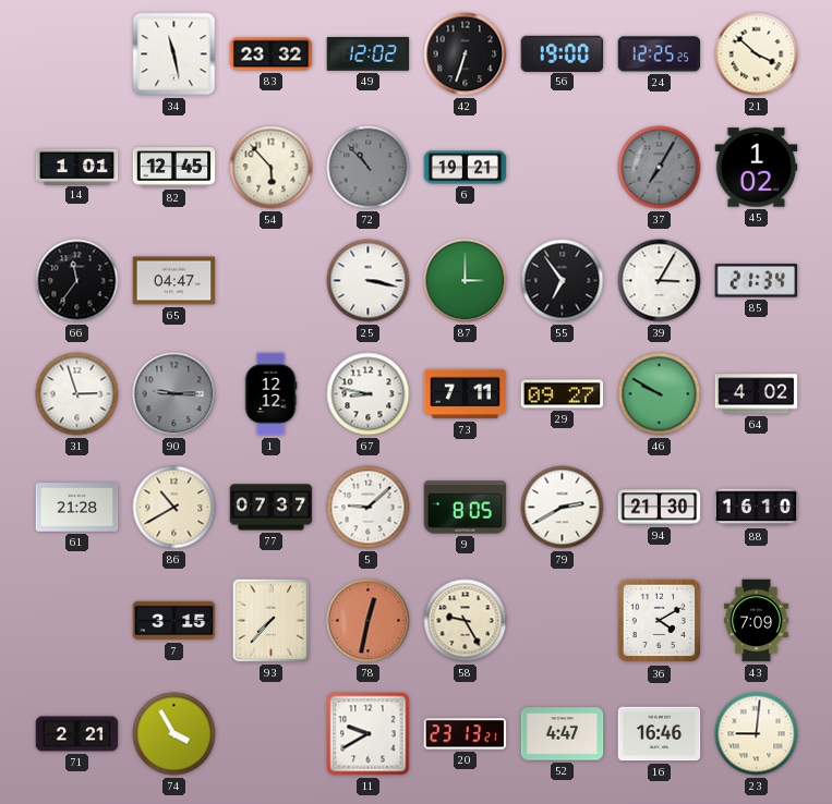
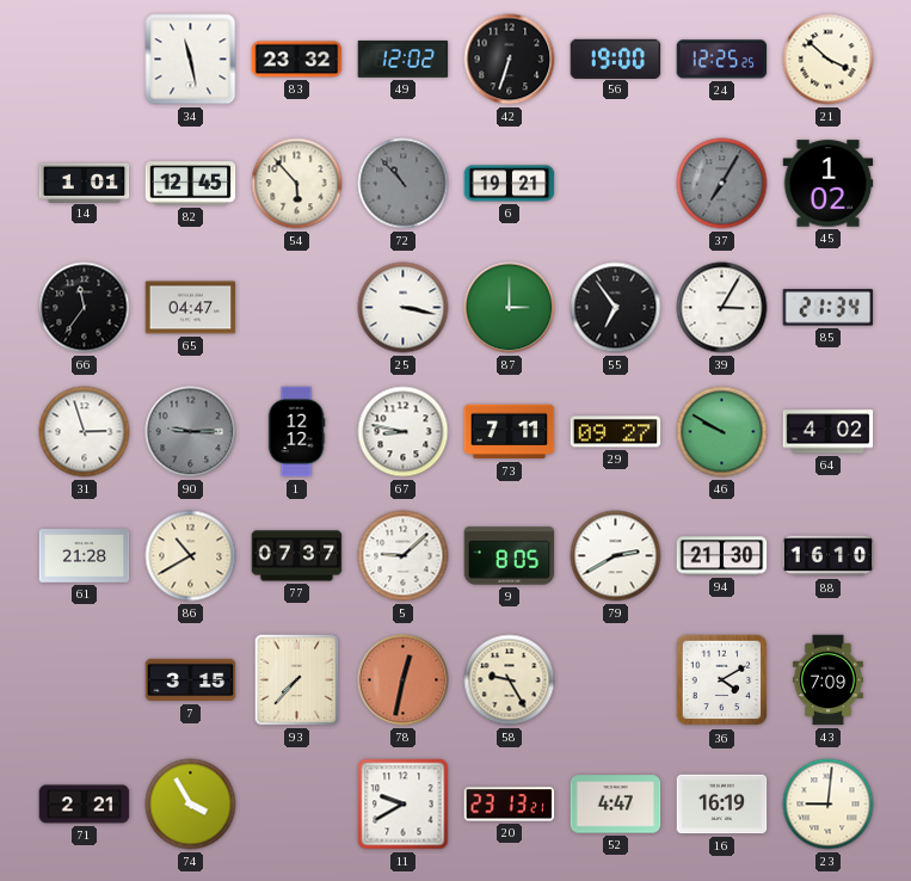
16: 16:46 -> 16:19 (722, 805)
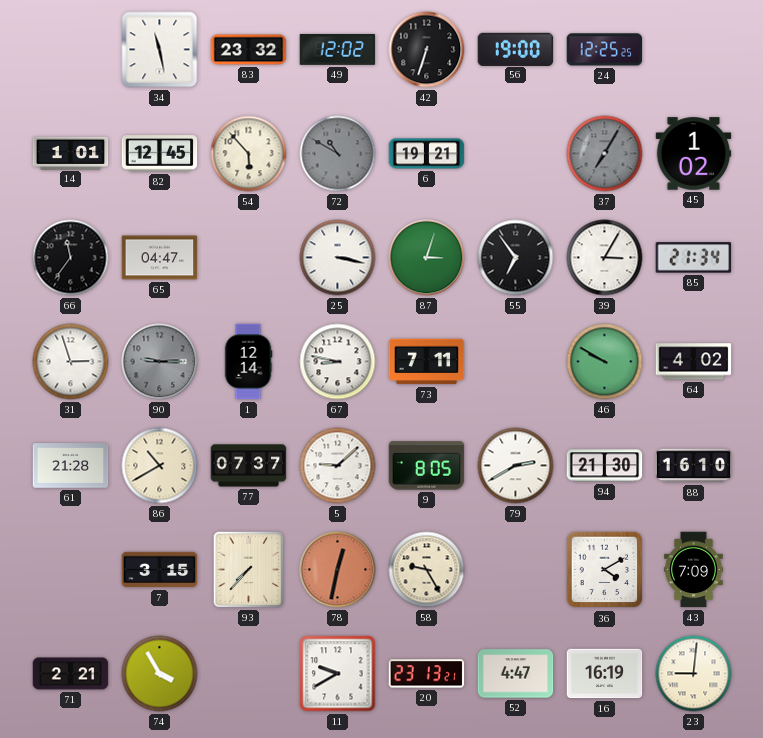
21: 3:52 -> none (829, 60)
72: 10:53 -> 10:50 (338, 154)
87: 3:00 -> 3:03 (427, 258)
1: 12:12 -> 12:14 (248, 362)
29: 09:27 -> none (616, 432)
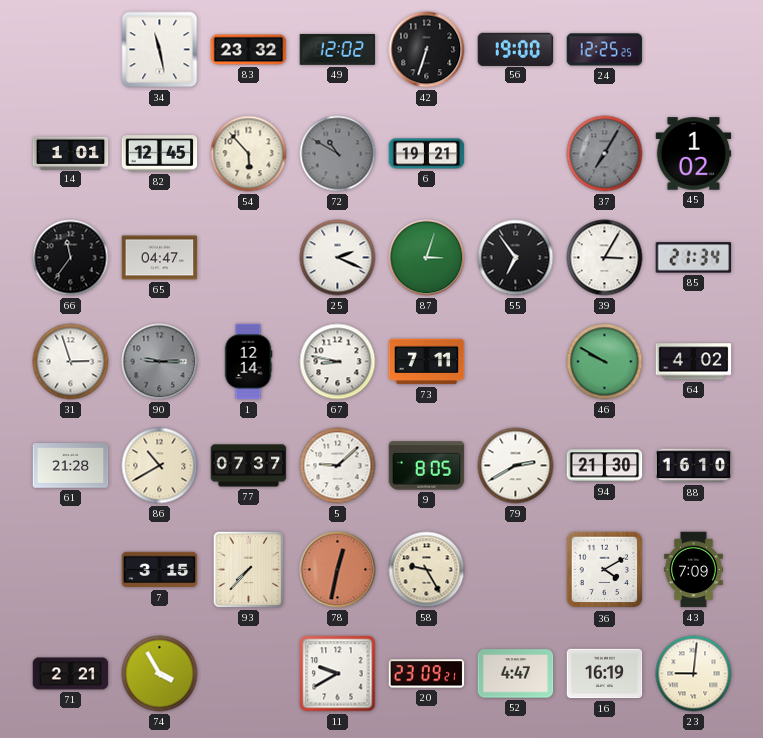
25: 3:17 -> 2:19 (338, 258)
20: 23:13 -> 23:09 (427, 674)
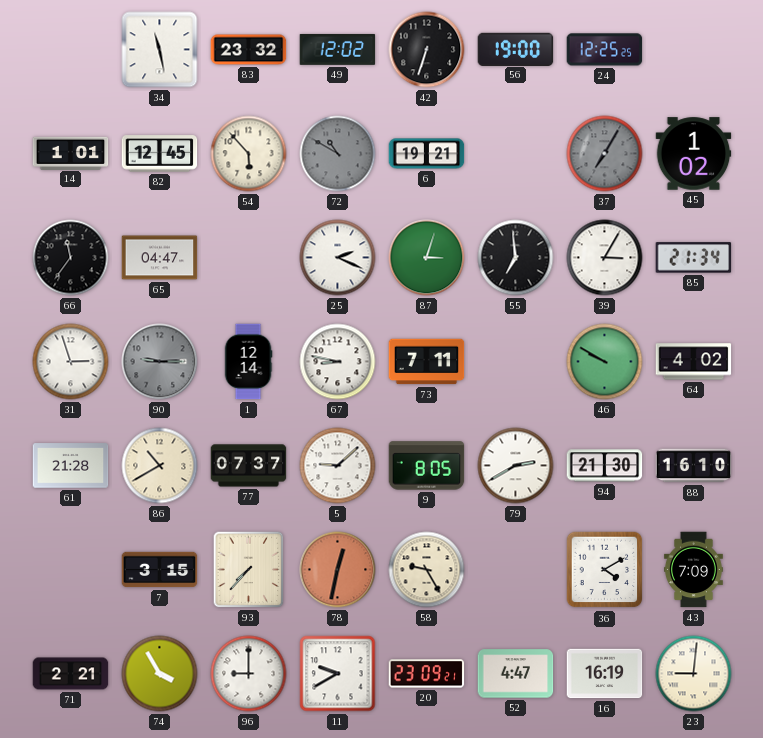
55: 6:54 -> 6:59 (516, 258)
96: none -> 9:00 (249, 674)
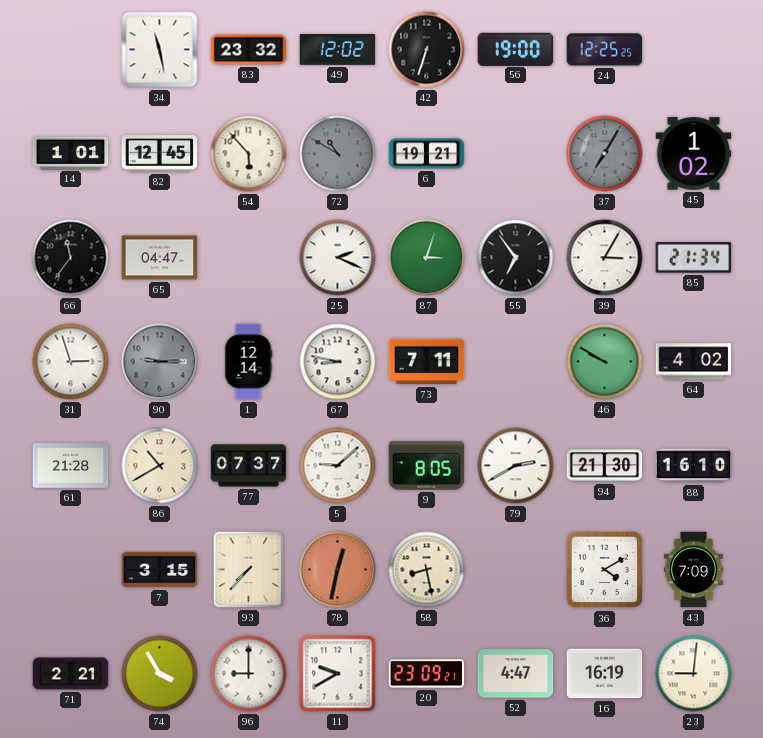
55: 6:59 -> 6:54 (516, 258)
58: 9:25 -> 8:28 (427, 570)
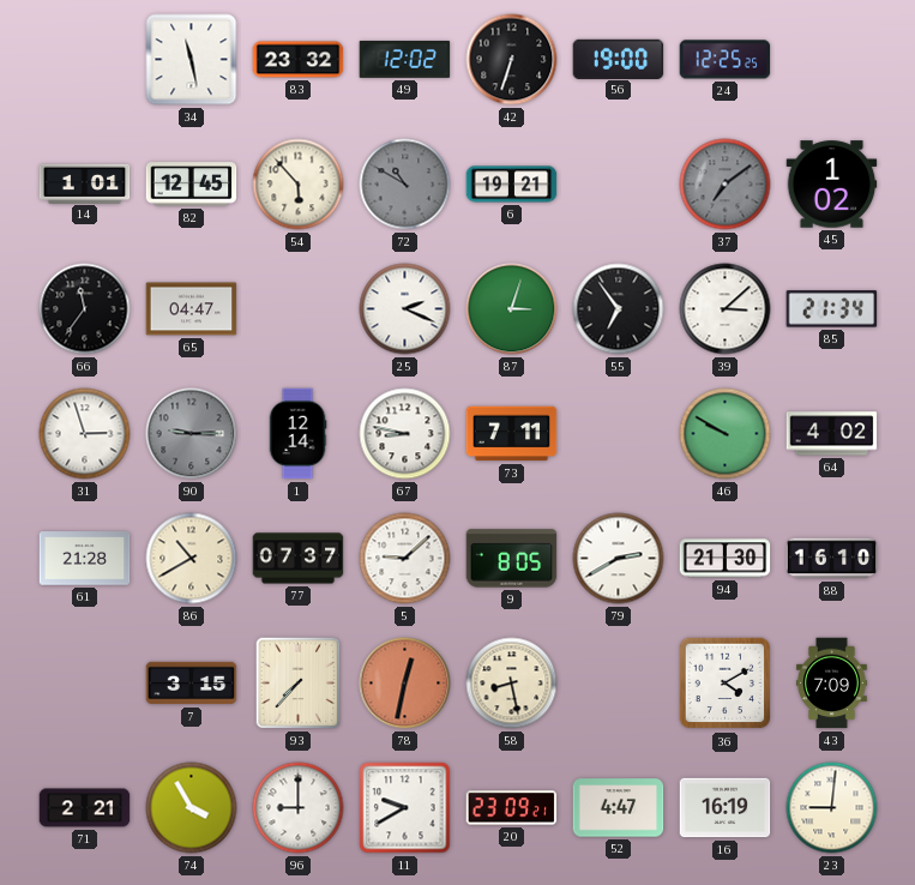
37: 7:05 -> 7:09 (726, 185)
39: 3:05 -> 3:08 (726, 309)
